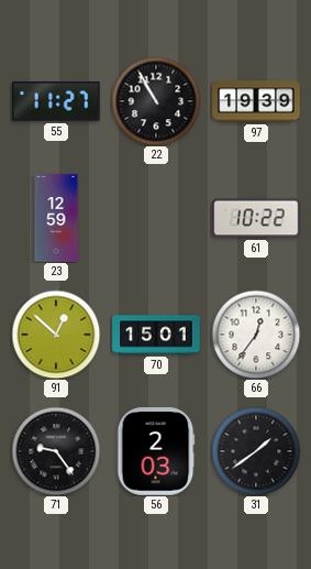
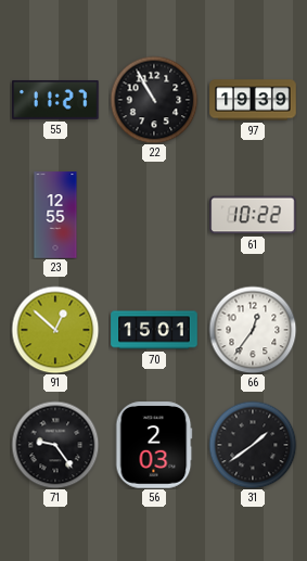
23: 12:59 -> 12:55 (55, 215)
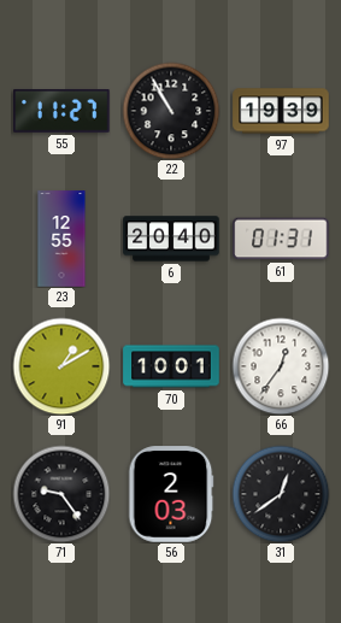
6: none -> 20:40 (171, 239)
61: 10:22 -> 01:31 (281, 239)
91: 12:52 -> 1:10 (61, 366)
70: 15:01 -> 10:01 (171, 366)
31: 1:39 -> 12:39 (281, 494)
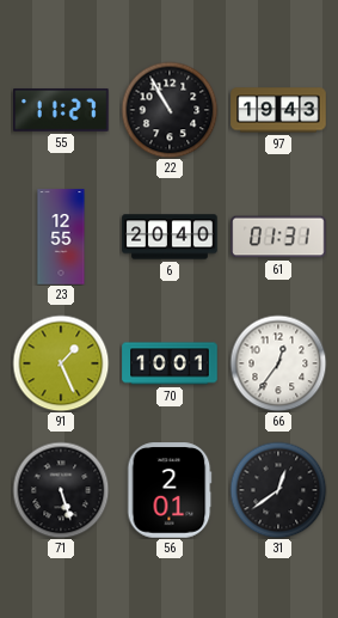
97: 19:39 -> 19:43 (278, 110)
91: 1:10 -> 1:26 (61, 363)
71: 9:24 -> 5:27 (61, 490)
56: 2:03 -> 2:01 (170, 490)
